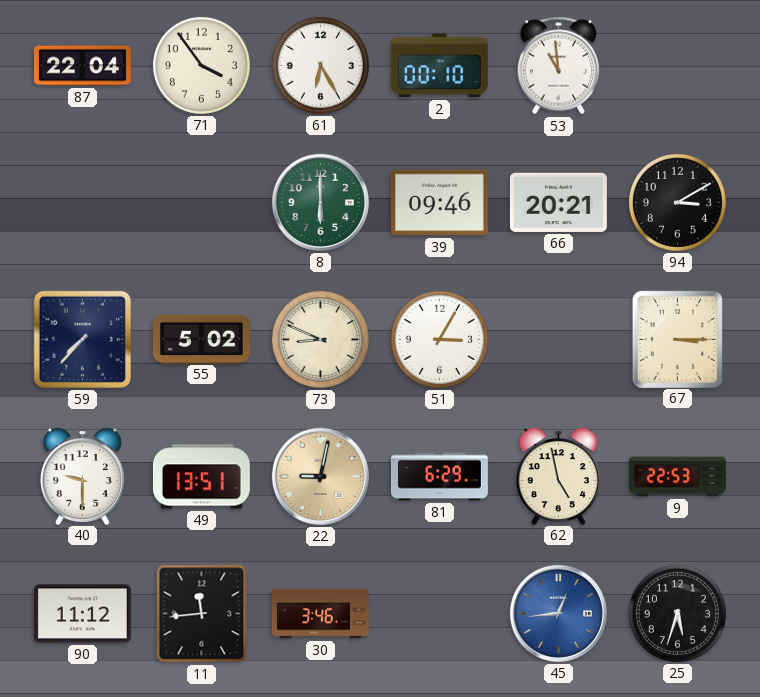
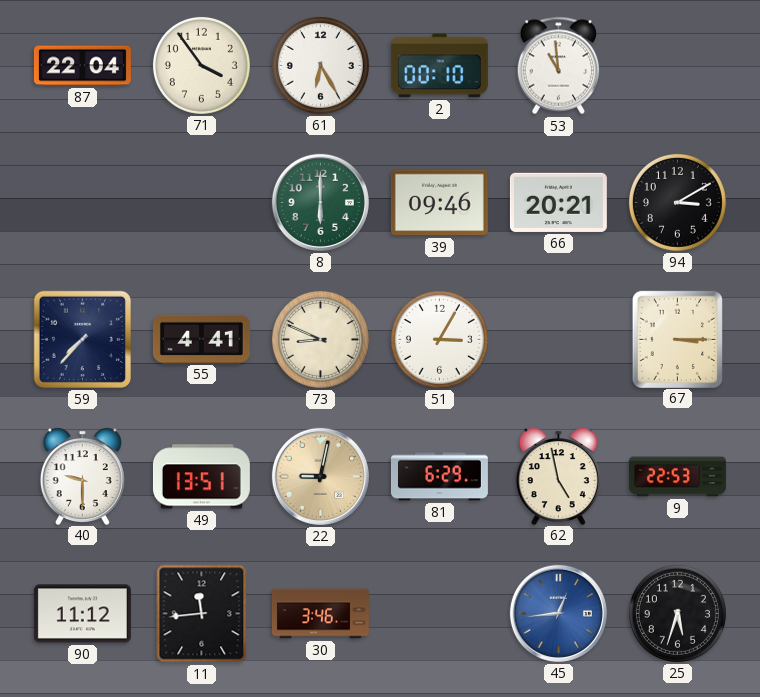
55: 5:02 -> 4:41 (201, 339)
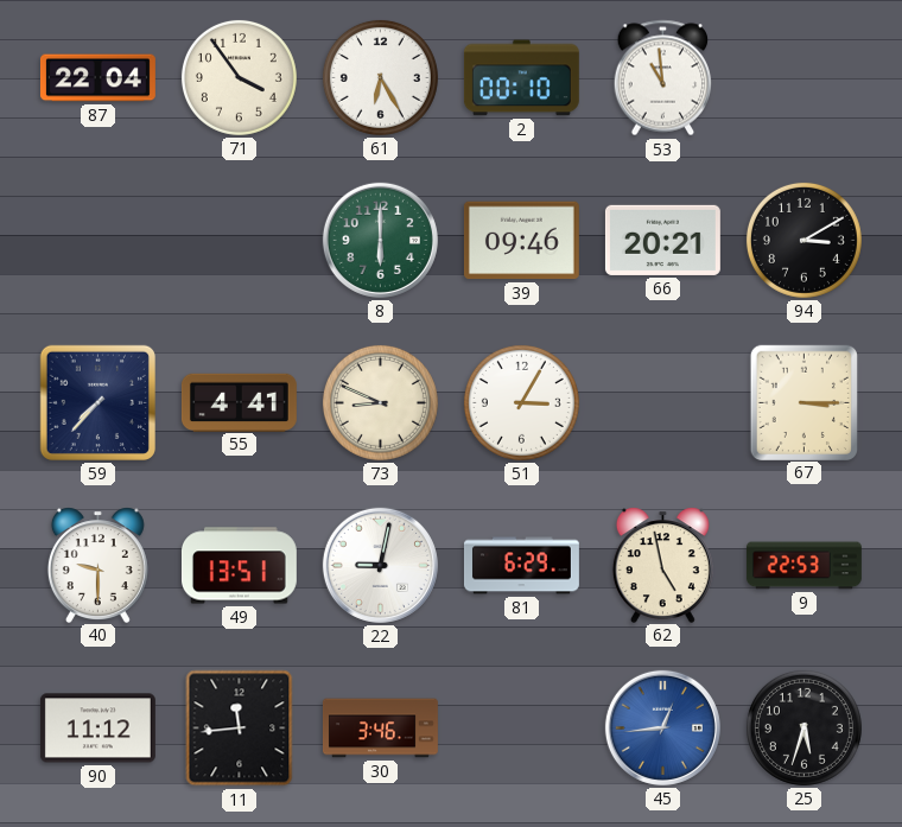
22 dial: champagne -> white (380, 565)
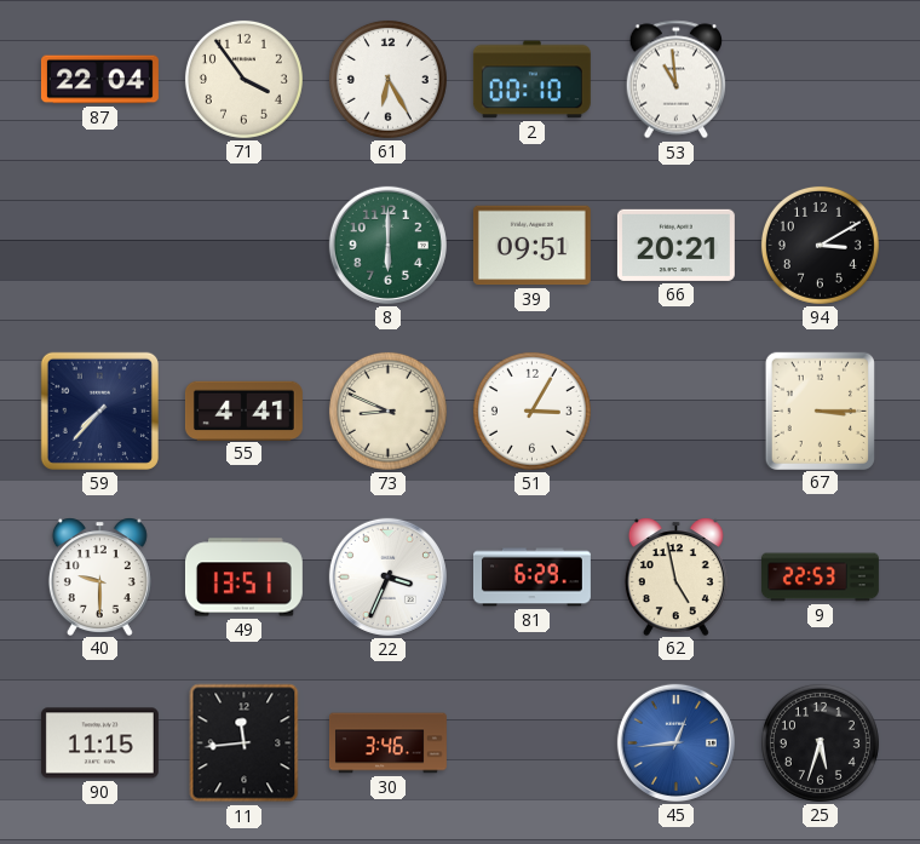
39: 09:46 -> 09:51 (531, 246)
22: 9:02 -> 3:34 (387, 576)
90: 11:12 -> 11:15 (99, 743)
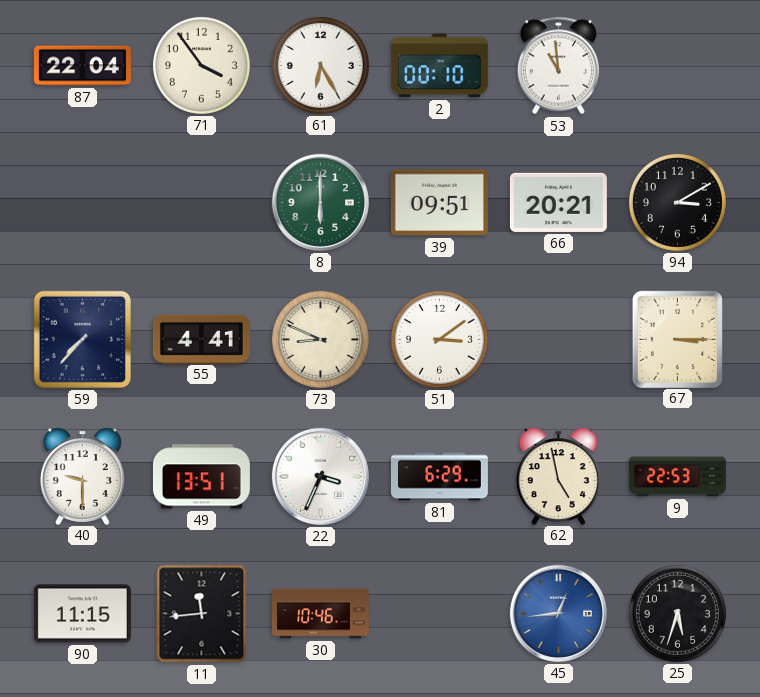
51: 3:05 -> 3:09 (439, 339)
30: 3:46 -> 10:46 (320, 614)
